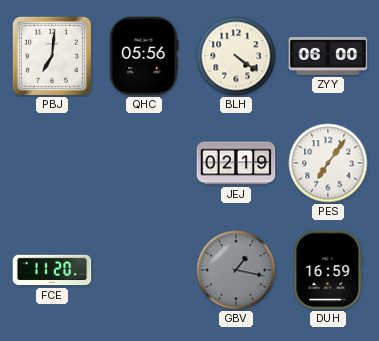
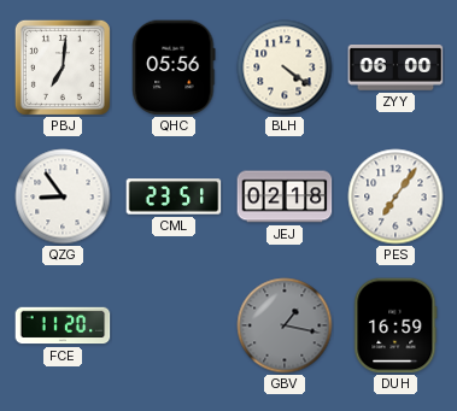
QZG: none -> 8:54 (63, 196)
CML: none -> 23:51 (174, 196)
JEJ: 02:19 -> 02:18 (285, 196)
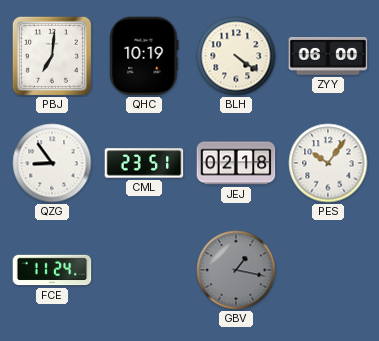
QHC: 05:56 -> 10:19 (144, 56)
PES: 7:06 -> 10:06 (328, 163)
FCE: 11:20 -> 11:24 (52, 270)
DUH: 16:59 -> none (396, 325)
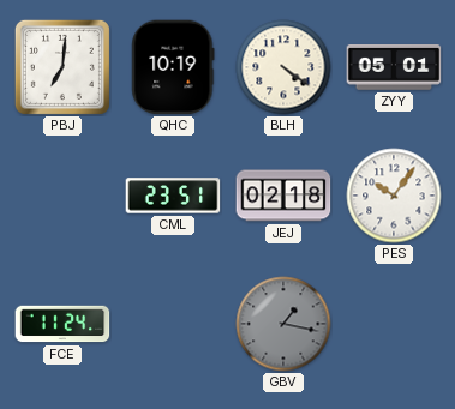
ZYY: 06:00 -> 05:01 (394, 68)
QZG: 8:54 -> none (52, 163)
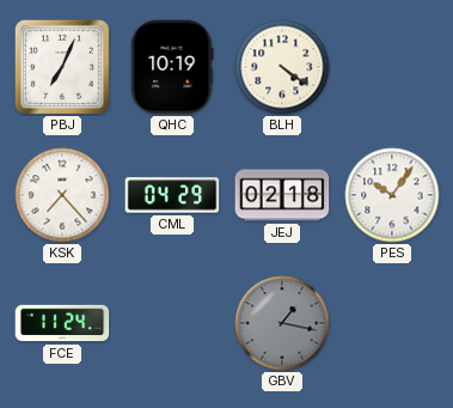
PBJ: 7:01 -> 7:04 (62, 67)
ZYY: 05:01 -> none (394, 68)
KSK: none -> 7:23 (62, 195)
CML: 23:51 -> 04:29 (172, 195)
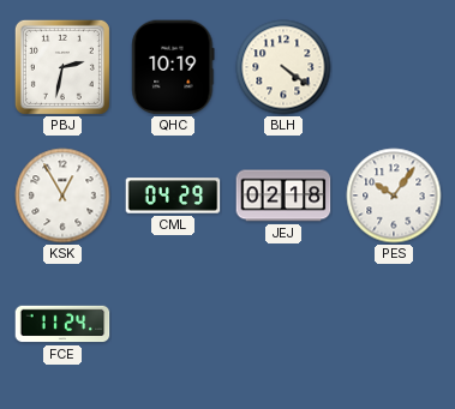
PBJ: 7:04 -> 2:32 (62, 67)
KSK: 7:23 -> 12:55 (62, 196)
GBV: 1:17 -> none (282, 323)
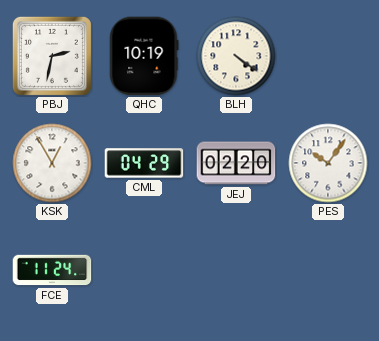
JEJ: 02:18 -> 02:20 (236, 163)
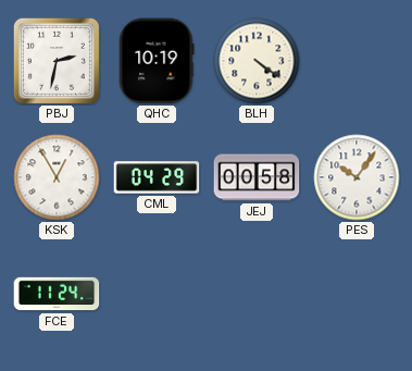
JEJ: 02:20 -> 00:58 (257, 177)
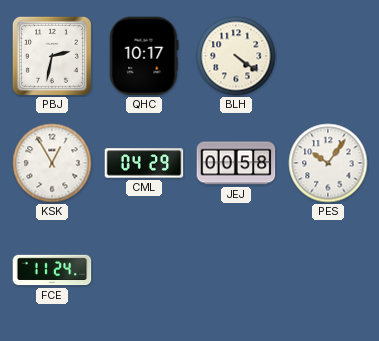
QHC: 10:19 -> 10:17 (144, 56)
